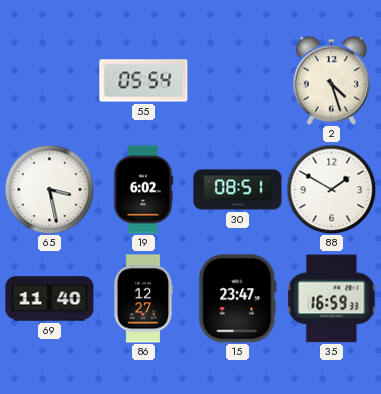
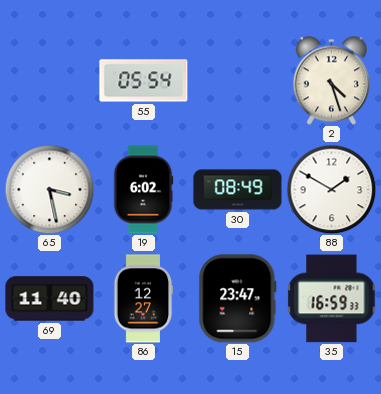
30: 08:51 -> 08:49 (238, 190)
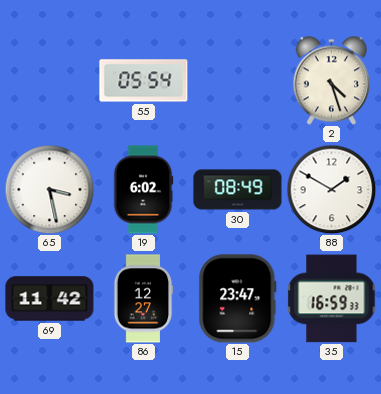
69: 11:40 -> 11:42 (50, 299)
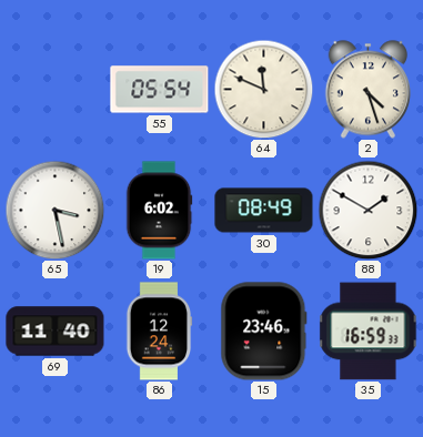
64: none -> 11:49 (263, 89)
69: 11:42 -> 11:40 (56, 332)
86: 12:27 -> 12:24 (159, 332)
15: 23:47 -> 23:46 (264, 332)
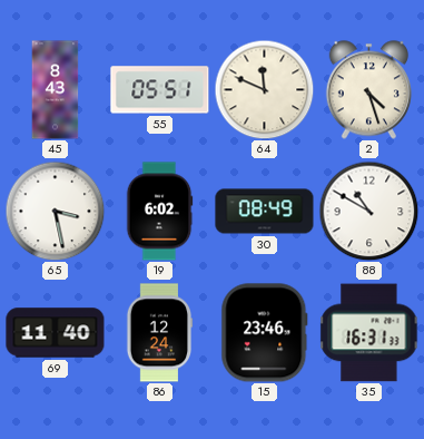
45: none -> 8:43 (56, 90)
55: 05:54 -> 05:51 (160, 90)
88: 1:50 -> 10:50 (368, 211)
35: 16:59 -> 16:31 (369, 333)
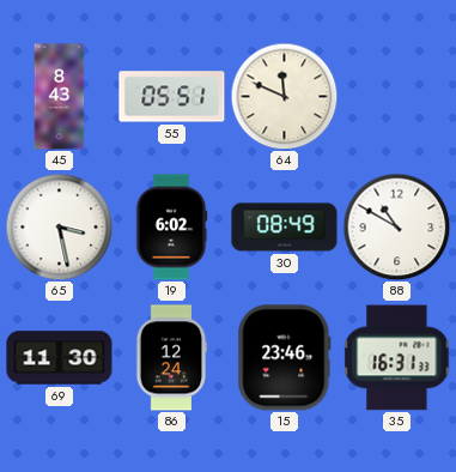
2: 4:27 -> none (368, 90)
69: 11:40 -> 11:30 (60, 358)
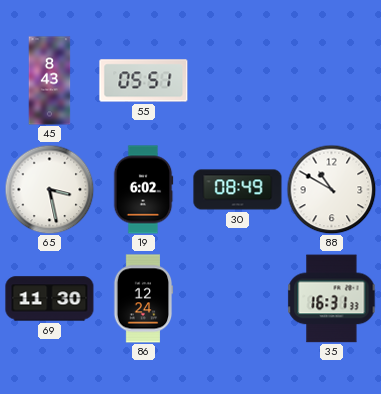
64: 11:49 -> none (284, 96)
15: 23:46 -> none (285, 358)
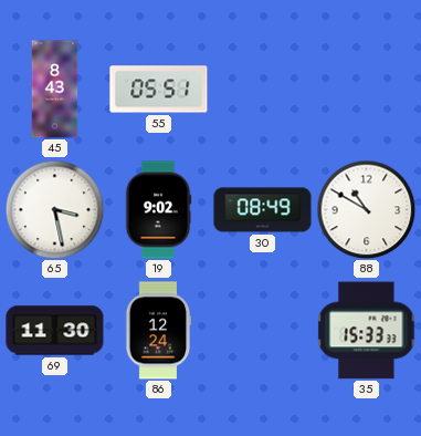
19: 6:02 -> 9:02 (158, 210)
35: 16:31 -> 15:33 (367, 331)
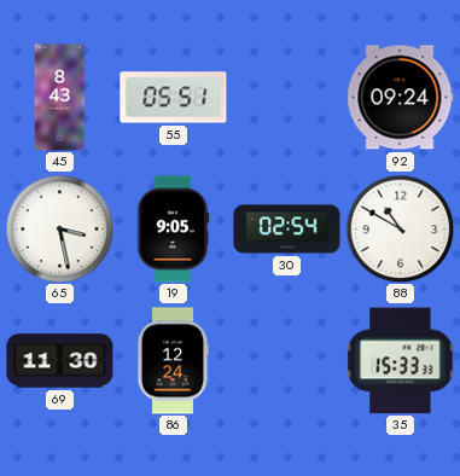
92: none -> 09:24 (401, 98)
19: 9:02 -> 9:05 (173, 230)
30: 08:49 -> 02:54 (287, 230)
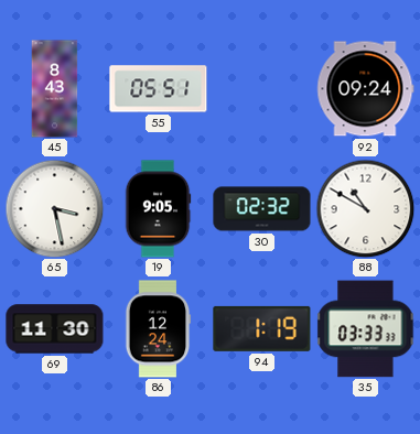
30: 02:54 -> 02:32 (262, 209)
94: none -> 1:19 (262, 328)
35: 15:33 -> 03:33 (366, 329)
